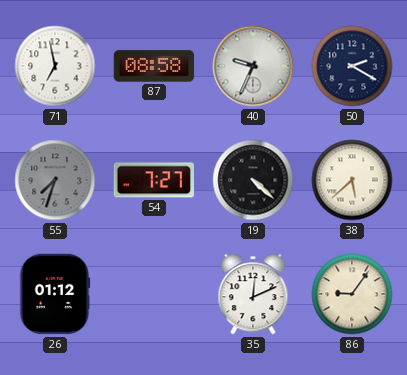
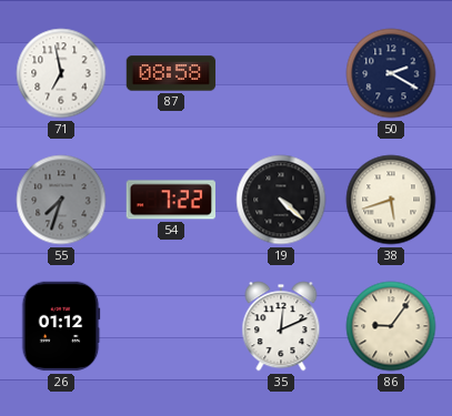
40: 9:34 -> none (253, 66)
54: 7:27 -> 7:22 (170, 200)
38: 5:38 -> 5:42 (391, 200)
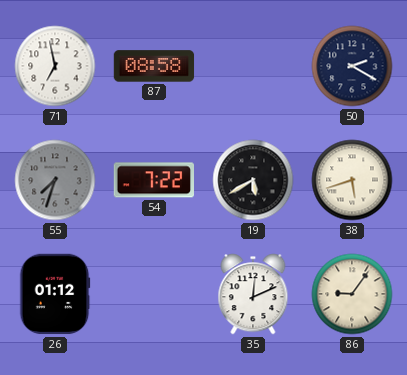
19: 4:22 -> 5:40 (253, 180)
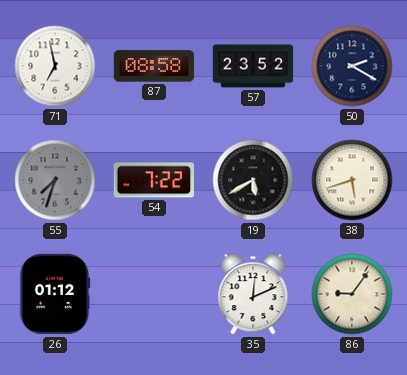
57: none -> 23:52 (253, 66)
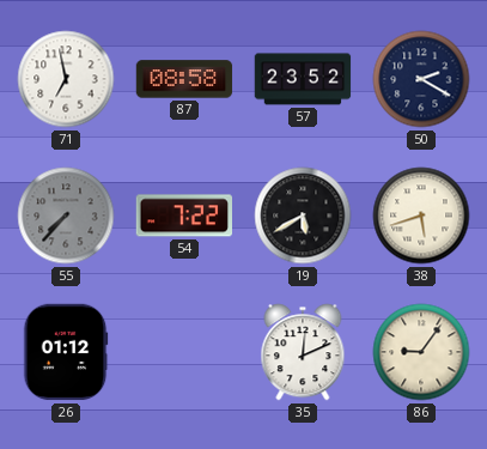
55: 7:33 -> 7:37 (66, 216)
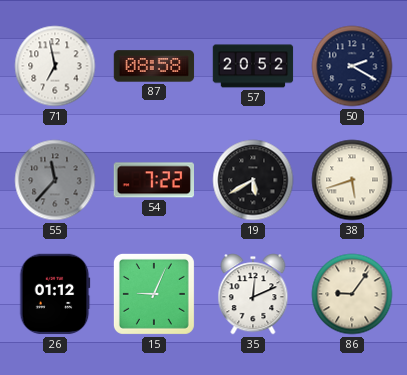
57: 23:52 -> 20:52 (253, 66)
55: 7:37 -> 11:37 (55, 180)
15: none -> 9:04 (154, 294)
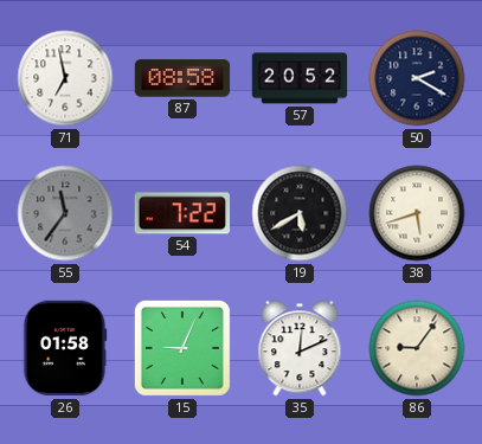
55: 11:37 -> 11:36 (65, 213)
26: 01:12 -> 01:58 (65, 348)
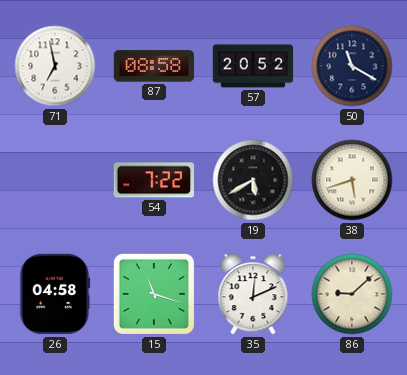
50: 2:20 -> 11:20 (352, 66)
55: 11:36 -> none (65, 213)
26: 01:58 -> 04:58 (55, 294)
15: 9:04 -> 11:18 (154, 294)
86: 9:06 -> 9:08 (352, 294)
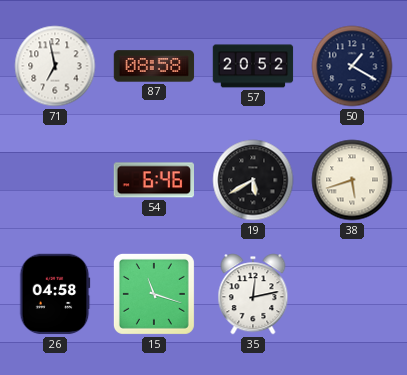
50: 11:20 -> 1:20 (352, 66)
54: 7:22 -> 6:46 (153, 180)
35: 12:11 -> 12:13 (253, 294)
86: 9:08 -> none (352, 294)
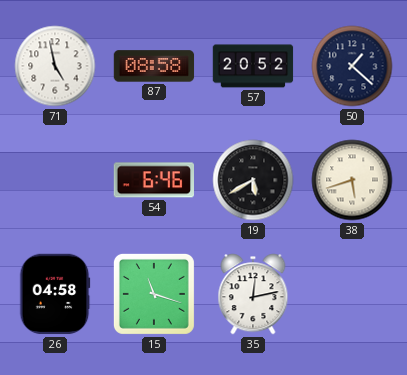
71: 6:58 -> 4:58 (55, 66)
50: 1:20 -> 1:22 (352, 66)
